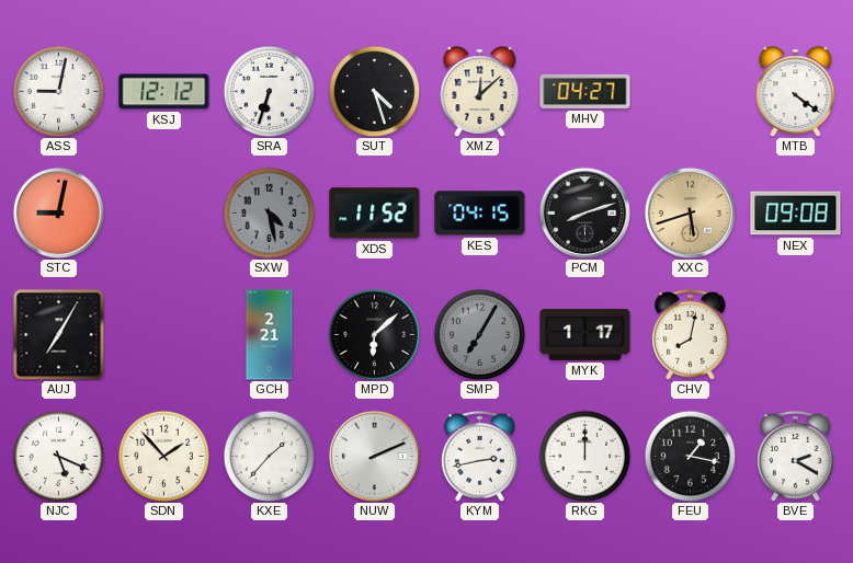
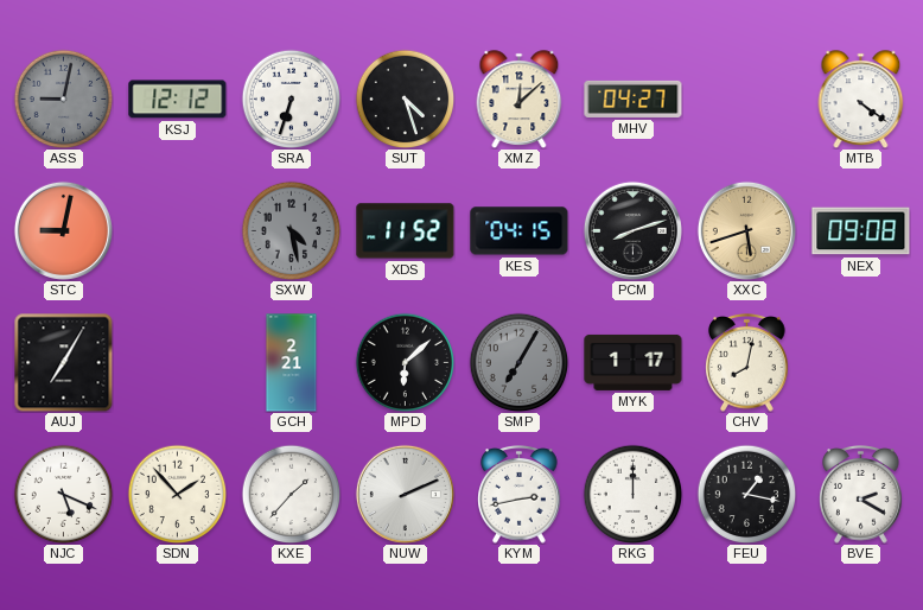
ASS dial: white -> grey (63, 99)
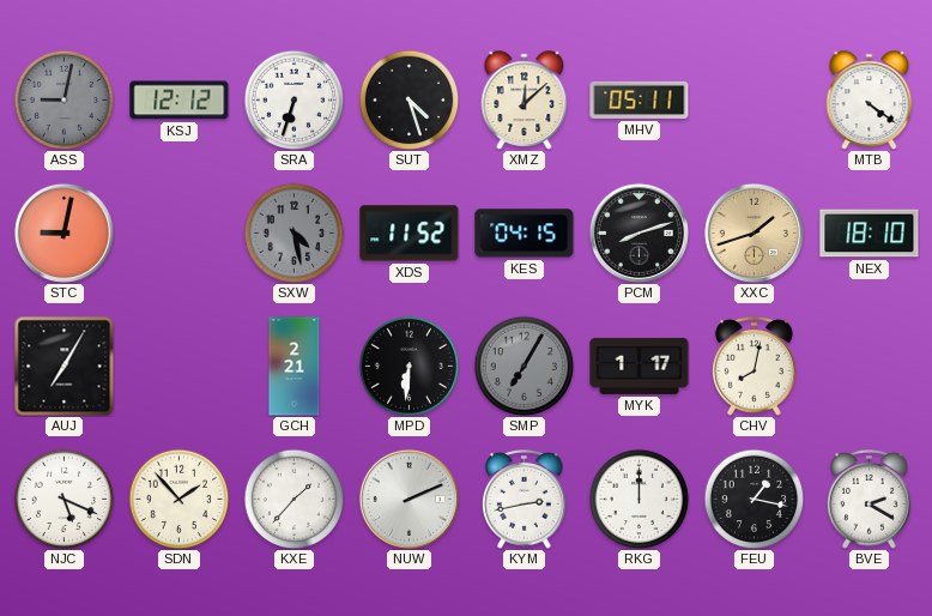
MHV: 04:27 -> 05:11 (640, 99)
XXC: 5:42 -> 1:42 (754, 232)
NEX: 09:08 -> 18:10 (870, 234)
MPD: 6:08 -> 6:31 (408, 366)
